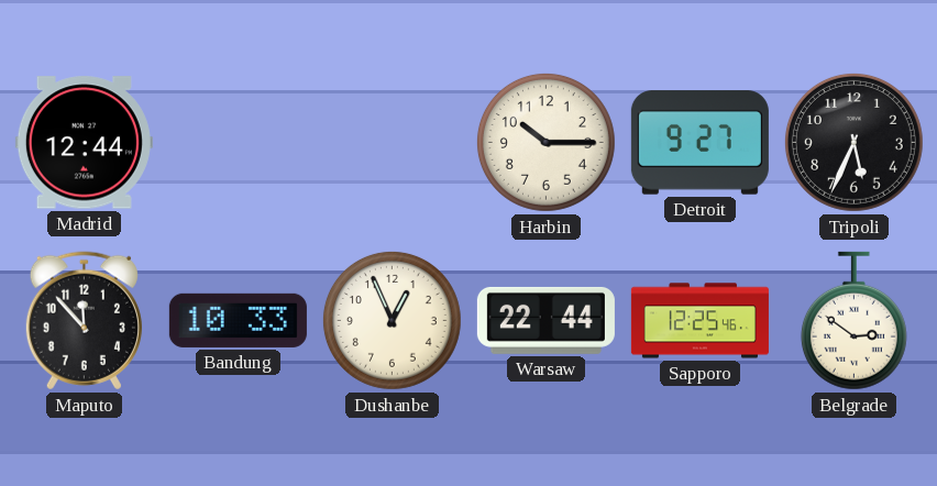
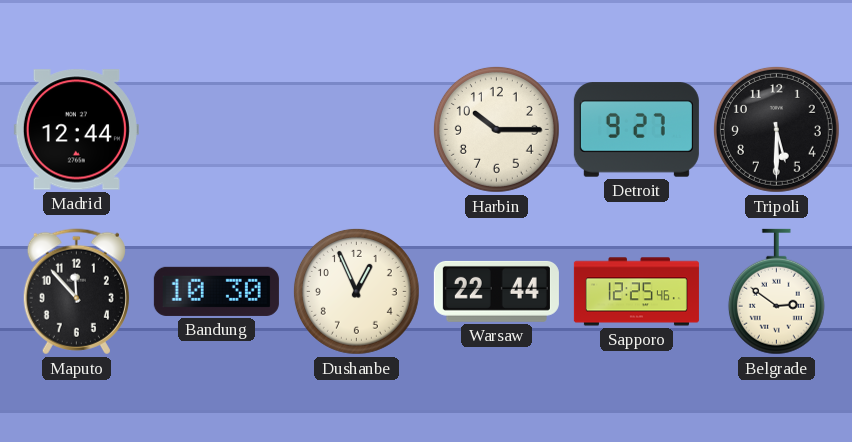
Tripoli: 5:34 -> 5:30 (776, 129)
Bandung: 10:33 -> 10:30 (216, 291)
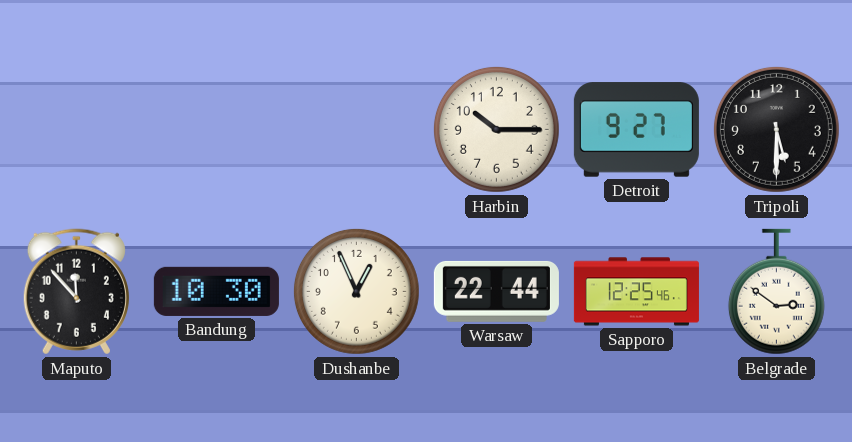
Madrid: 12:44 -> none (76, 130)
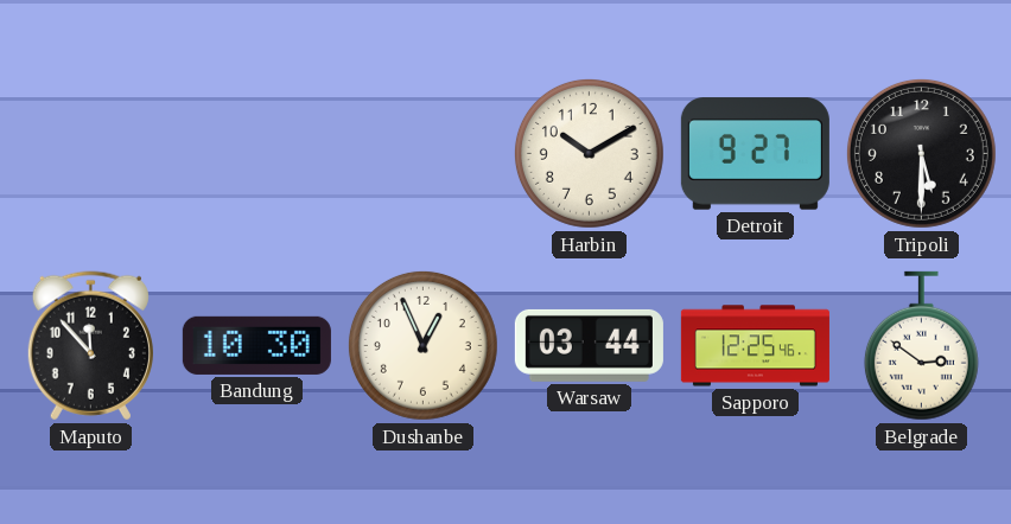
Harbin: 10:15 -> 10:10 (589, 153)
Warsaw: 22:44 -> 03:44 (589, 345)
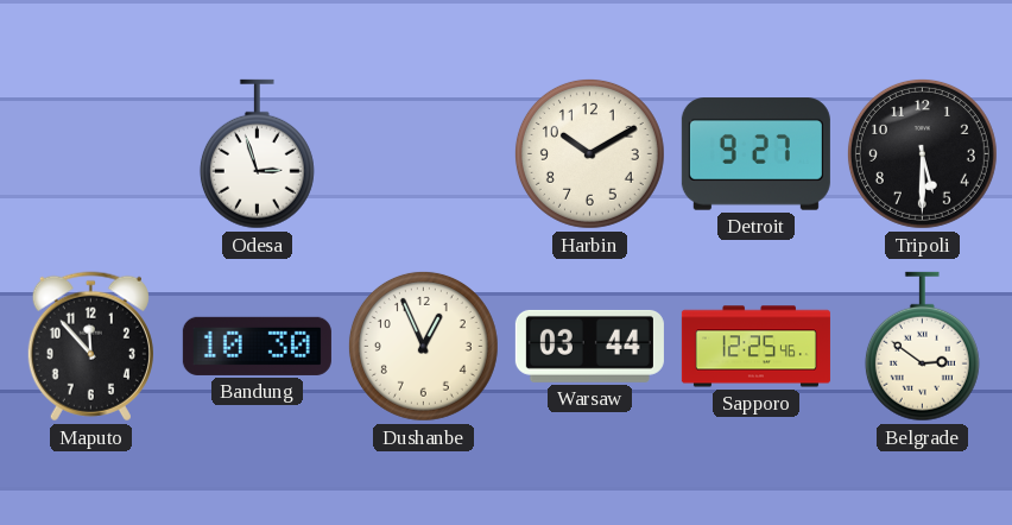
Odesa: none -> 2:57 (257, 154)
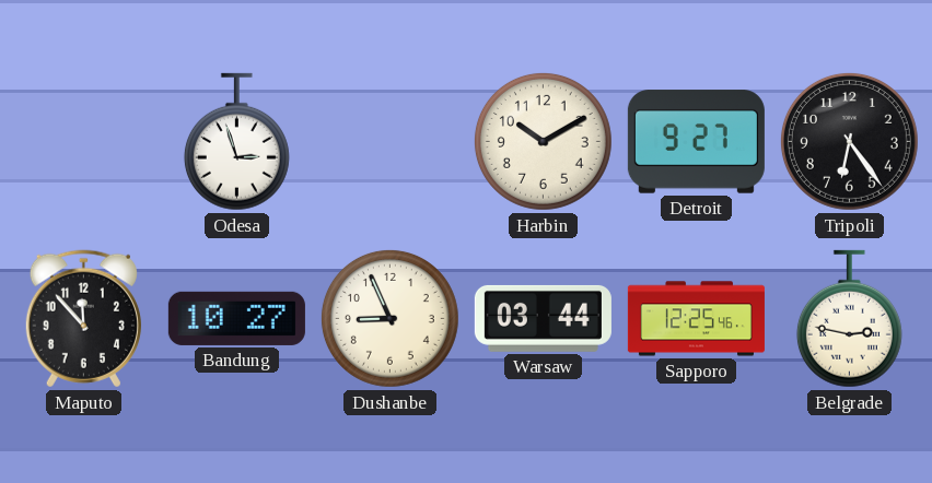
Tripoli: 5:30 -> 6:24 (849, 141)
Bandung: 10:30 -> 10:27 (236, 318)
Dushanbe: 12:56 -> 8:56 (389, 318)
Belgrade: 2:51 -> 2:47 (849, 319)
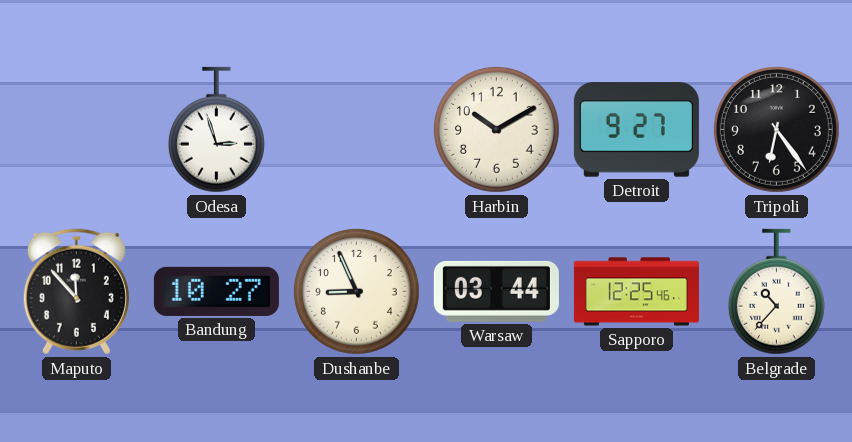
Belgrade: 2:47 -> 10:37 (776, 292)
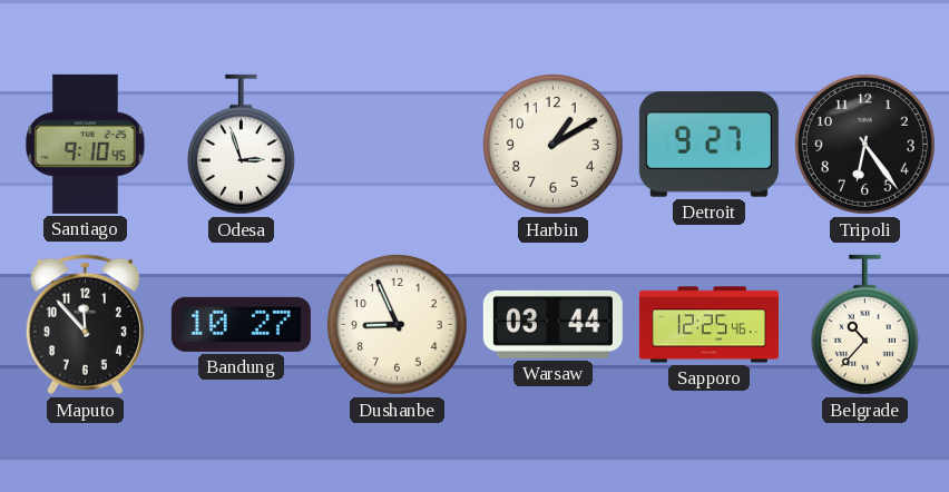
Santiago: none -> 9:10 (86, 144)
Harbin: 10:10 -> 1:10 (552, 144)
